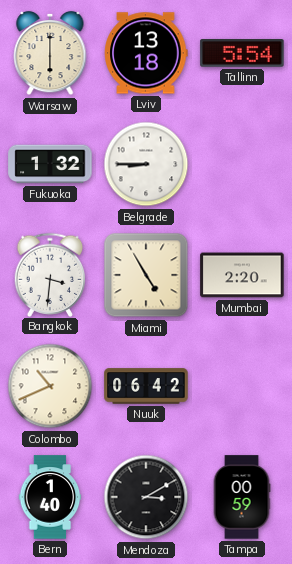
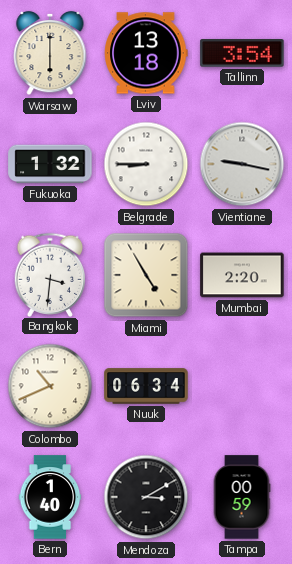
Tallinn: 5:54 -> 3:54 (242, 54)
Vientiane: none -> 9:17 (242, 164)
Nuuk: 06:42 -> 06:34 (146, 386)
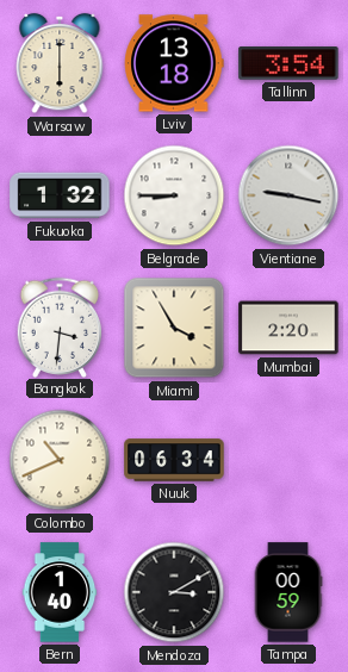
Miami: 4:55 -> 3:55 (174, 328)
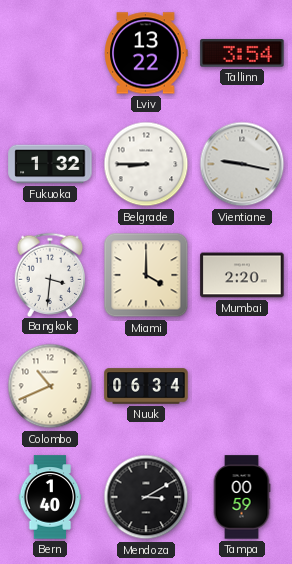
Warsaw: 6:00 -> none (60, 63)
Lviv: 13:18 -> 13:22 (146, 53)
Miami: 3:55 -> 4:00 (146, 275)
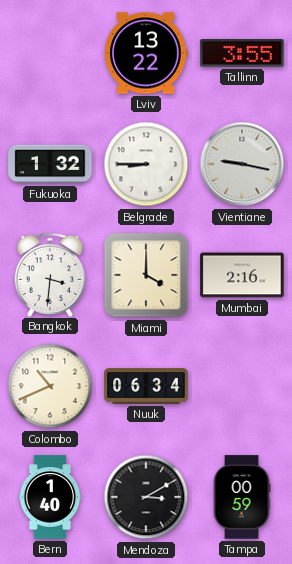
Tallinn: 3:54 -> 3:55 (242, 54)
Mumbai: 2:20 -> 2:16 (242, 275)
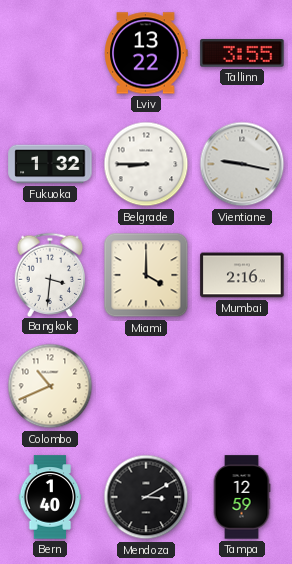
Nuuk: 06:34 -> none (146, 386)
Tampa: 00:59 -> 12:59 (242, 497)
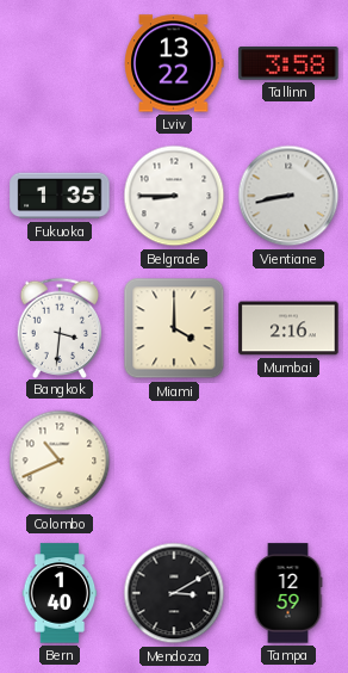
Tallinn: 3:55 -> 3:58 (288, 64)
Fukuoka: 1:32 -> 1:35 (60, 196)
Vientiane: 9:17 -> 8:43 (288, 196)
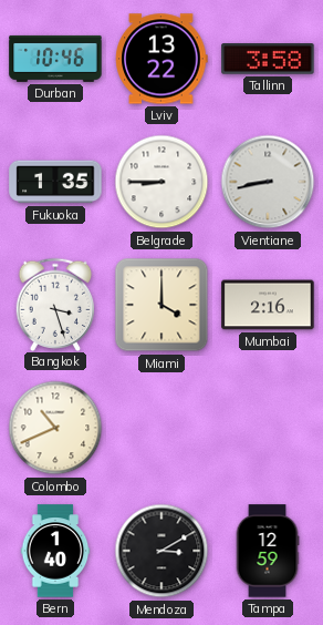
Durban: none -> 10:46 (55, 59)
Bangkok: 3:31 -> 3:27 (55, 304)
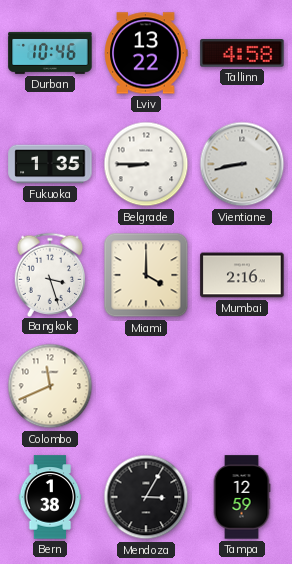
Tallinn: 3:58 -> 4:58 (242, 54)
Colombo: 10:41 -> 11:41 (50, 386)
Bern: 1:40 -> 1:38 (50, 497)
Mendoza: 3:10 -> 3:05 (146, 497)
